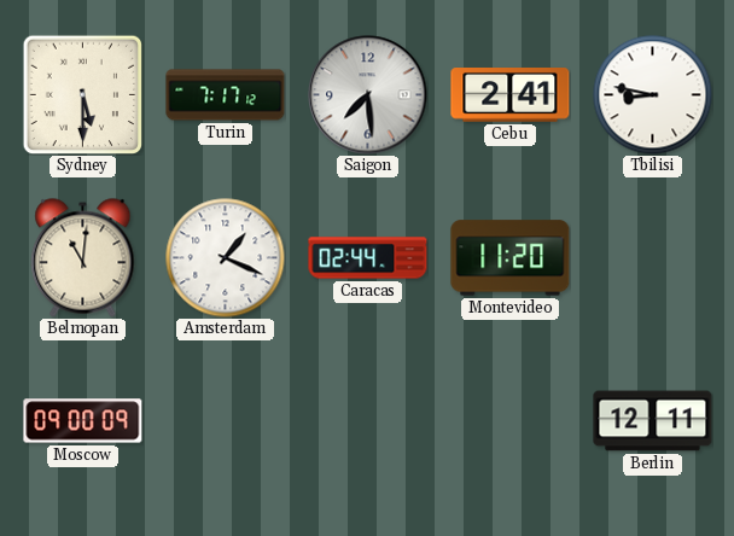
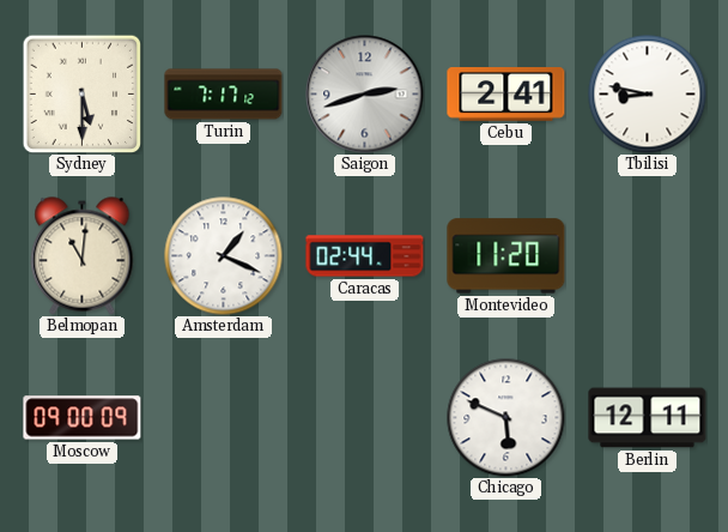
Saigon: 7:29 -> 2:42 (365, 95)
Chicago: none -> 5:49 (506, 418)
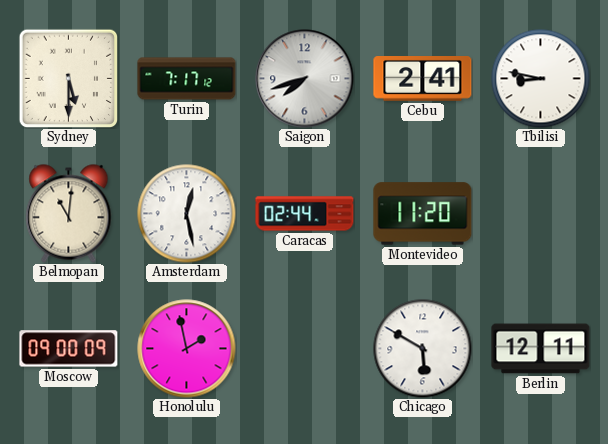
Saigon: 2:42 -> 7:42 (305, 79)
Amsterdam: 1:19 -> 12:28 (187, 214)
Honolulu: none -> 1:58 (187, 349)
Chicago: 5:49 -> 5:50 (423, 349)
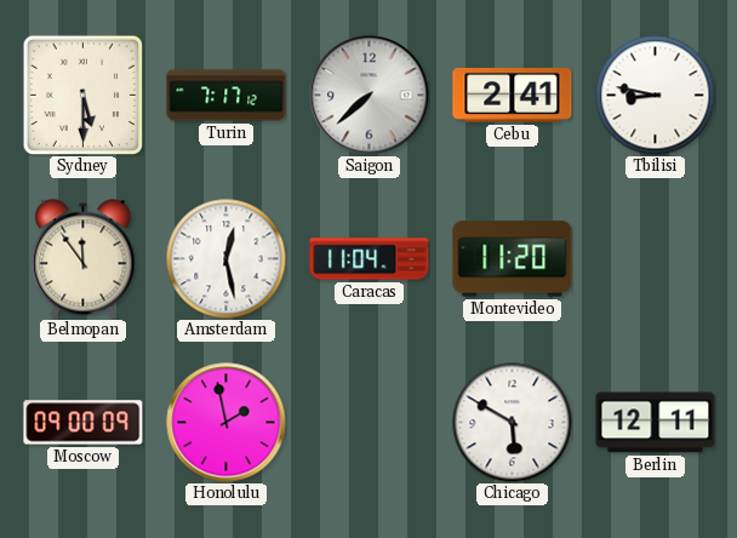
Saigon: 7:42 -> 7:38 (370, 96)
Belmopan: 11:01 -> 11:54 (84, 259)
Caracas: 02:44 -> 11:04 (370, 259)
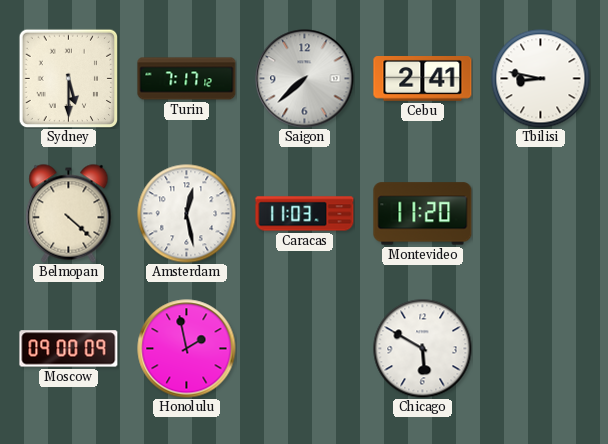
Belmopan: 11:54 -> 4:22 (69, 214)
Caracas: 11:04 -> 11:03 (305, 214)
Berlin: 12:11 -> none (656, 423)
